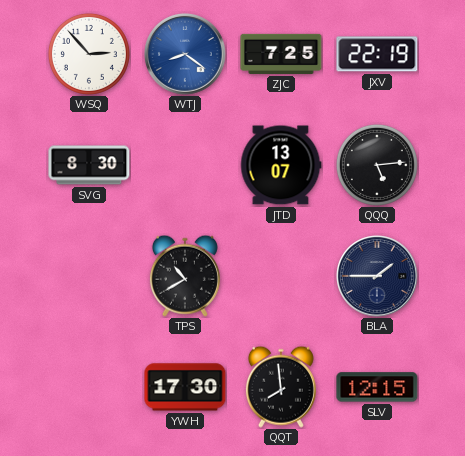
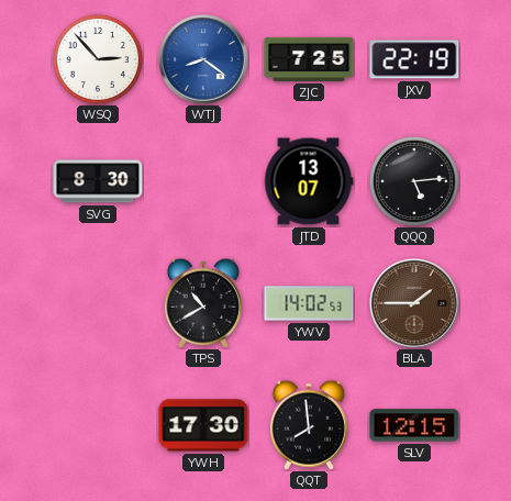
YWV: none -> 14:02 (309, 303)
BLA dial: navy -> brown (415, 304)
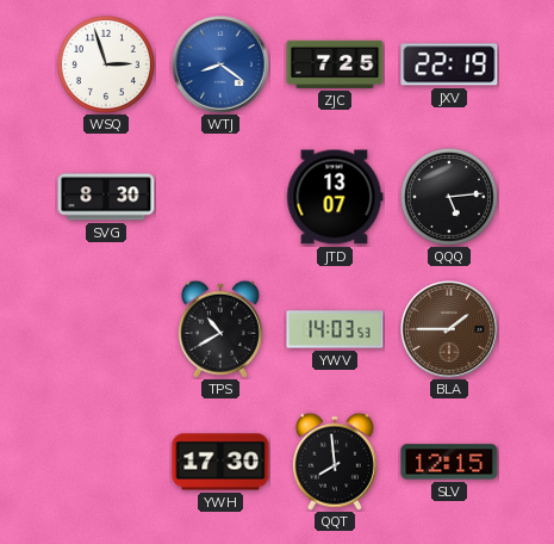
WSQ: 2:53 -> 2:57 (106, 64)
YWV: 14:02 -> 14:03 (335, 329)
